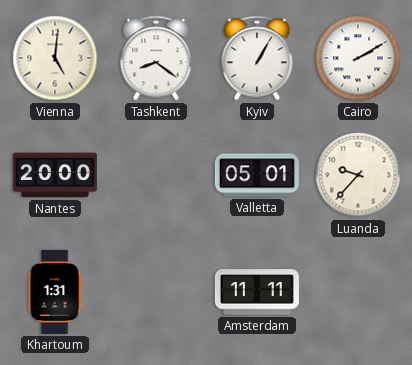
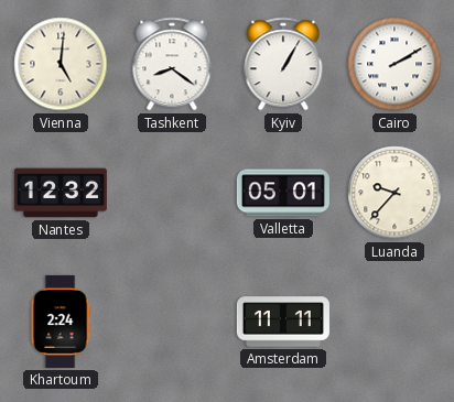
Nantes: 20:00 -> 12:32 (61, 193)
Khartoum: 1:31 -> 2:24 (61, 322)
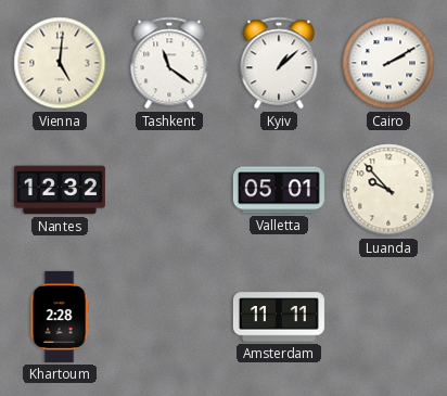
Tashkent: 8:21 -> 11:21 (169, 63)
Kyiv: 1:05 -> 1:08 (279, 63)
Luanda: 9:37 -> 9:53 (388, 190)
Khartoum: 2:24 -> 2:28 (60, 317)
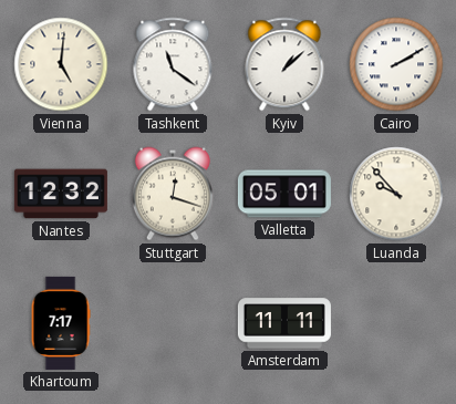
Stuttgart: none -> 12:18 (173, 194)
Khartoum: 2:28 -> 7:17 (61, 323)
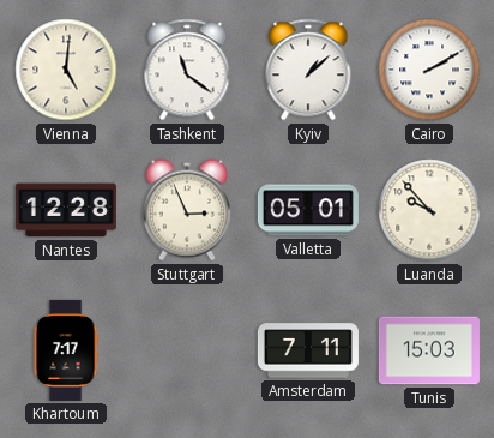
Nantes: 12:32 -> 12:28 (66, 210)
Stuttgart: 12:18 -> 2:56 (187, 210)
Amsterdam: 11:11 -> 7:11 (308, 350)
Tunis: none -> 15:03 (429, 350)
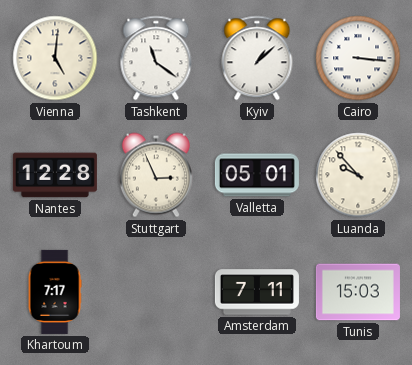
Cairo: 2:10 -> 3:16 (358, 58)
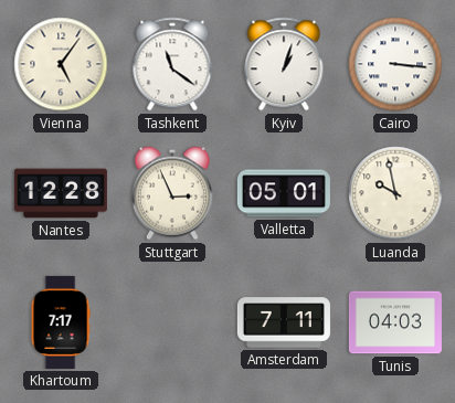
Vienna: 5:01 -> 5:06 (61, 64)
Kyiv: 1:08 -> 1:03 (284, 64)
Luanda: 9:53 -> 9:58 (395, 193)
Tunis: 15:03 -> 04:03 (395, 322)
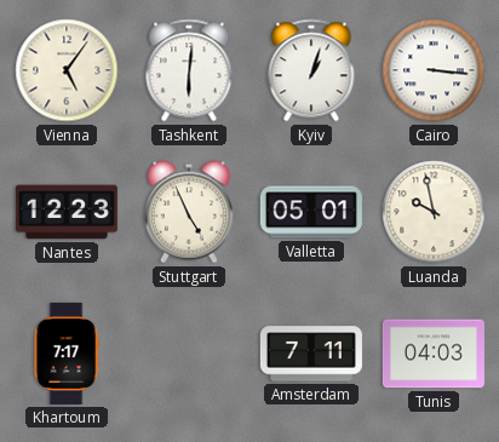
Tashkent: 11:21 -> 6:01 (189, 70)
Nantes: 12:28 -> 12:23 (67, 212)
Stuttgart: 2:56 -> 4:56 (189, 212)
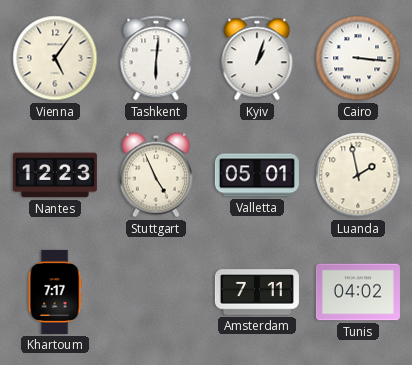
Luanda: 9:58 -> 1:58 (358, 175)
Tunis: 04:03 -> 04:02 (358, 292)
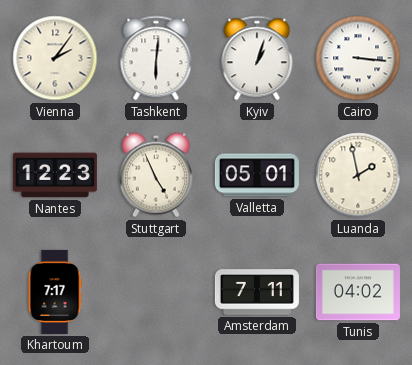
Vienna: 5:06 -> 2:06 (55, 58)
